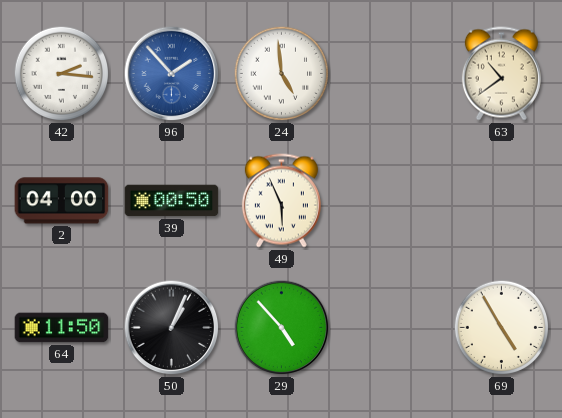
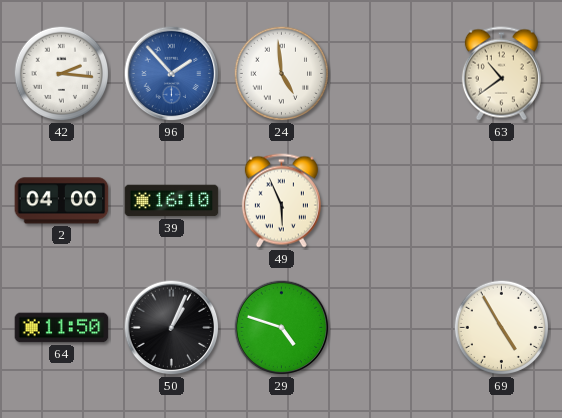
39: 00:50 -> 16:10 (172, 201)
29: 4:53 -> 4:48 (282, 328)
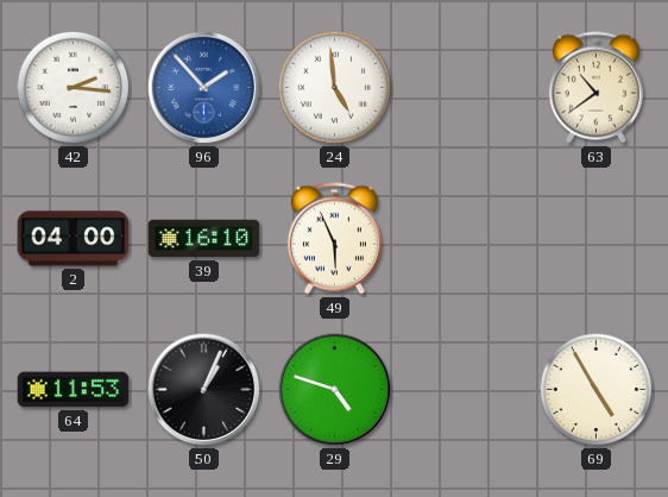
64: 11:50 -> 11:53 (74, 390)
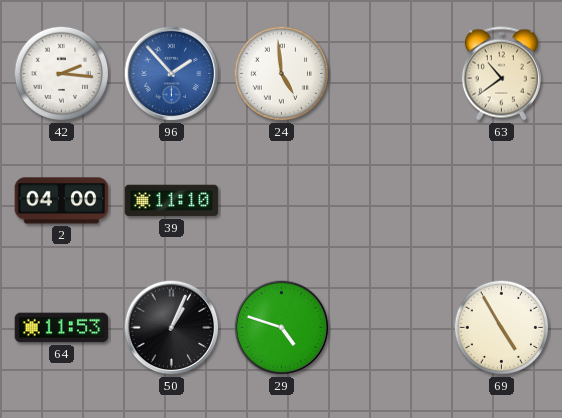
39: 16:10 -> 11:10 (172, 201)
49: 5:56 -> none (334, 239)
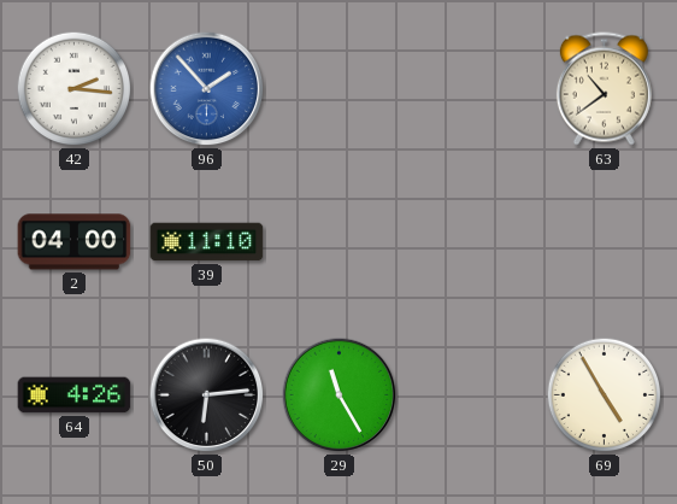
24: 4:59 -> none (282, 74)
64: 11:53 -> 4:26 (75, 395)
50: 1:04 -> 6:14 (207, 395)
29: 4:48 -> 11:25 (340, 395)
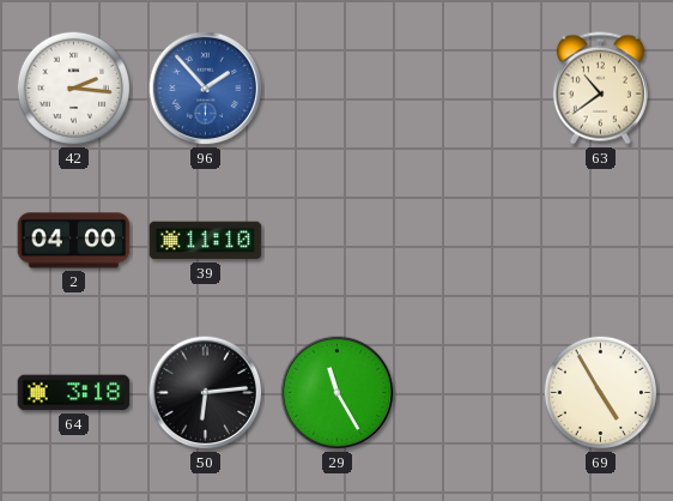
64: 4:26 -> 3:18 (74, 393)
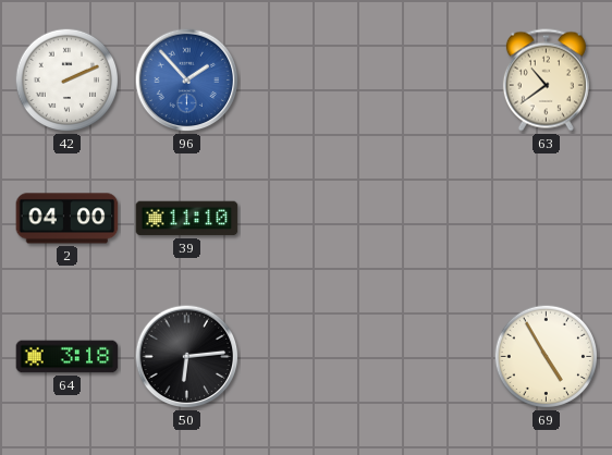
42: 2:16 -> 2:11 (68, 81)
29: 11:25 -> none (338, 393)
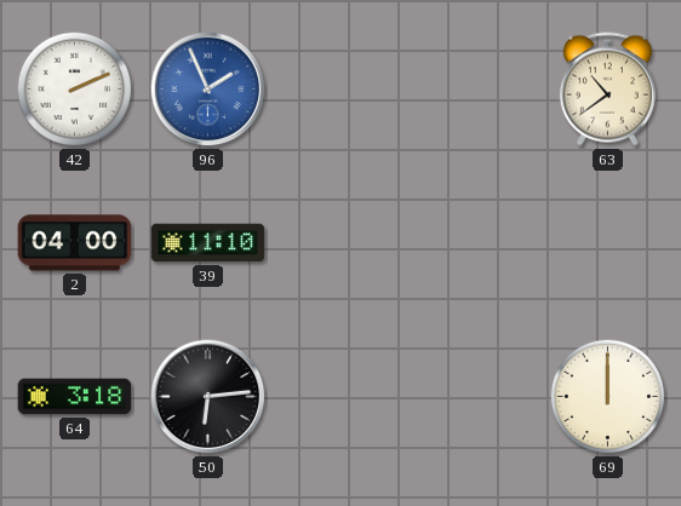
96: 1:53 -> 1:56 (208, 90)
69: 4:55 -> 12:00 (608, 397)
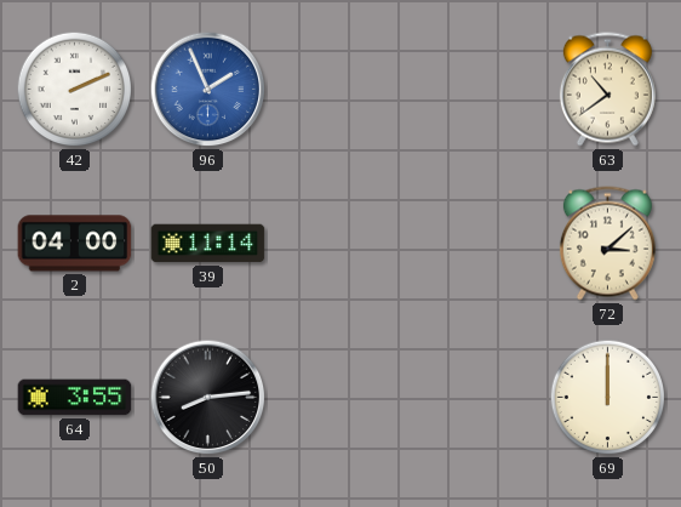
39: 11:10 -> 11:14 (208, 244)
72: none -> 3:08 (607, 244)
64: 3:18 -> 3:55 (75, 398)
50: 6:14 -> 8:14 (208, 398)
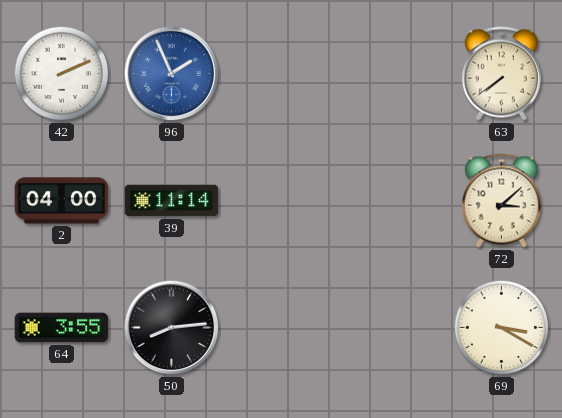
63: 10:39 -> 7:39 (501, 74)
69: 12:00 -> 3:20 (502, 328)
